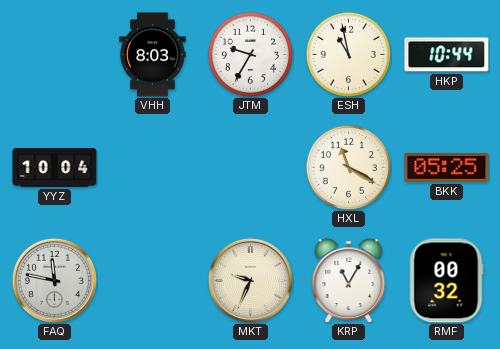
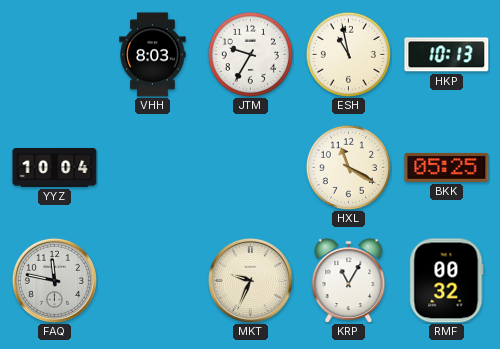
HKP: 10:44 -> 10:13 (447, 55)
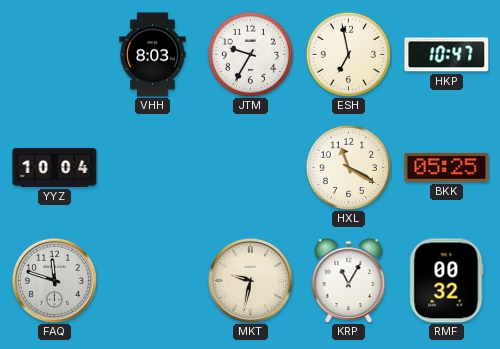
ESH: 10:58 -> 6:58 (348, 54)
HKP: 10:13 -> 10:47 (447, 55)
FAQ: 11:47 -> 11:48 (54, 280)
MKT: 9:34 -> 9:32 (250, 280)
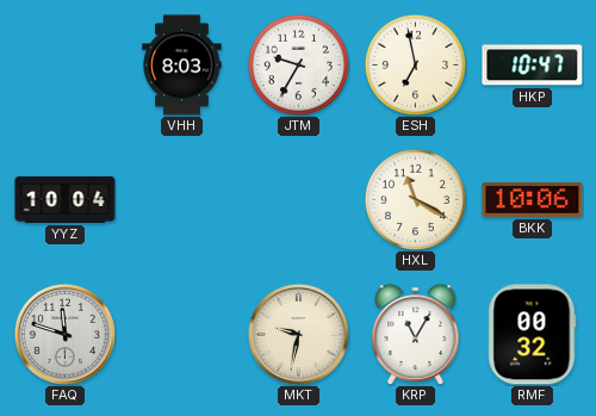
BKK: 05:25 -> 10:06 (533, 199)
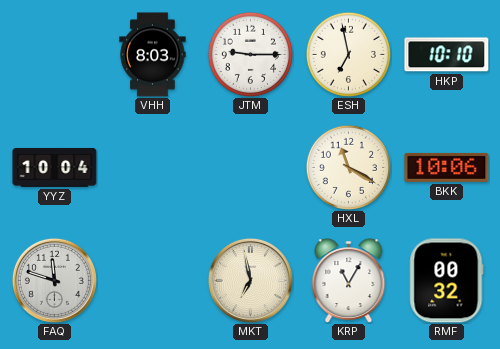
JTM: 9:35 -> 9:15 (250, 54)
HKP: 10:47 -> 10:10 (447, 55)
MKT: 9:32 -> 6:58 (250, 280)
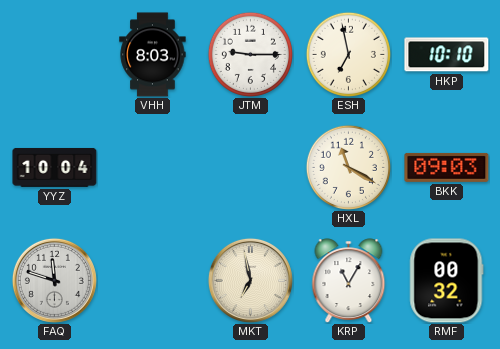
BKK: 10:06 -> 09:03 (447, 167)
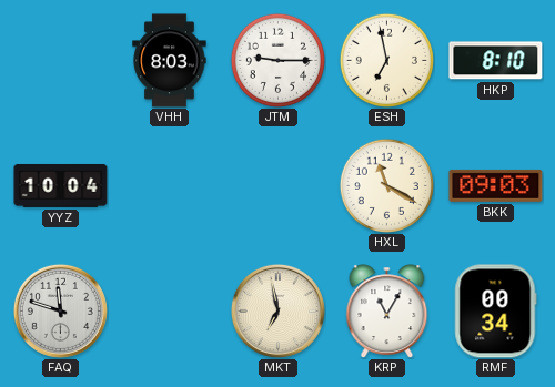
HKP: 10:10 -> 8:10 (496, 61)
RMF: 00:32 -> 00:34 (496, 312)
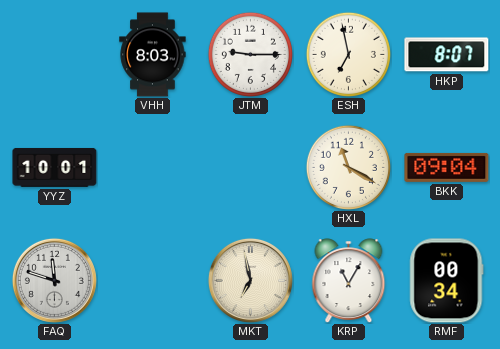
HKP: 8:10 -> 8:07 (447, 55)
YYZ: 10:04 -> 10:01 (55, 167)
BKK: 09:03 -> 09:04 (447, 167)
